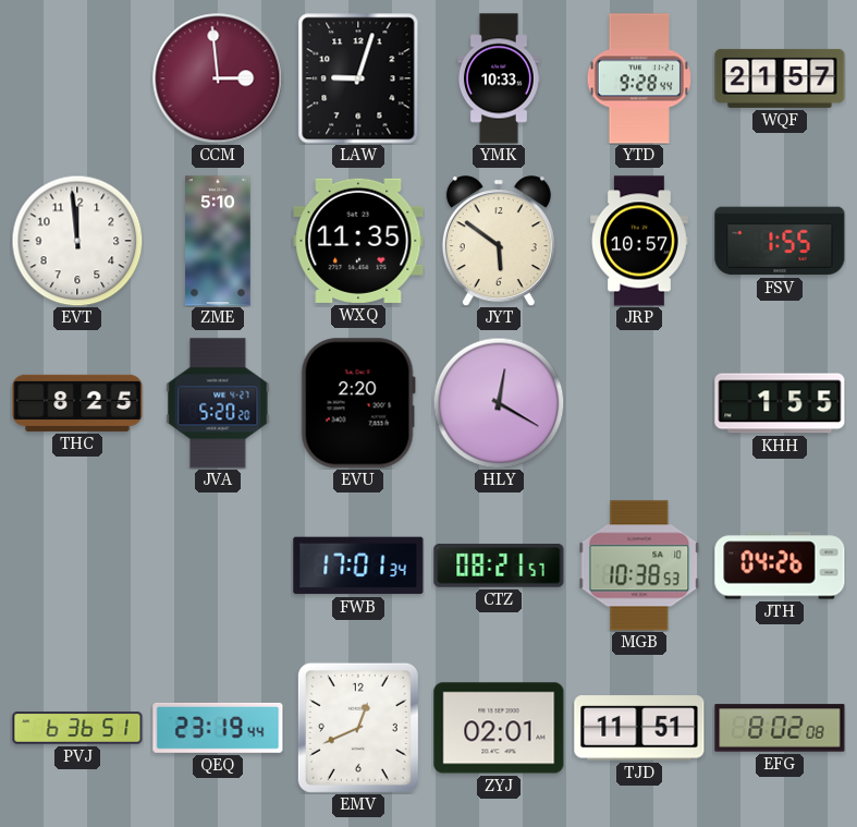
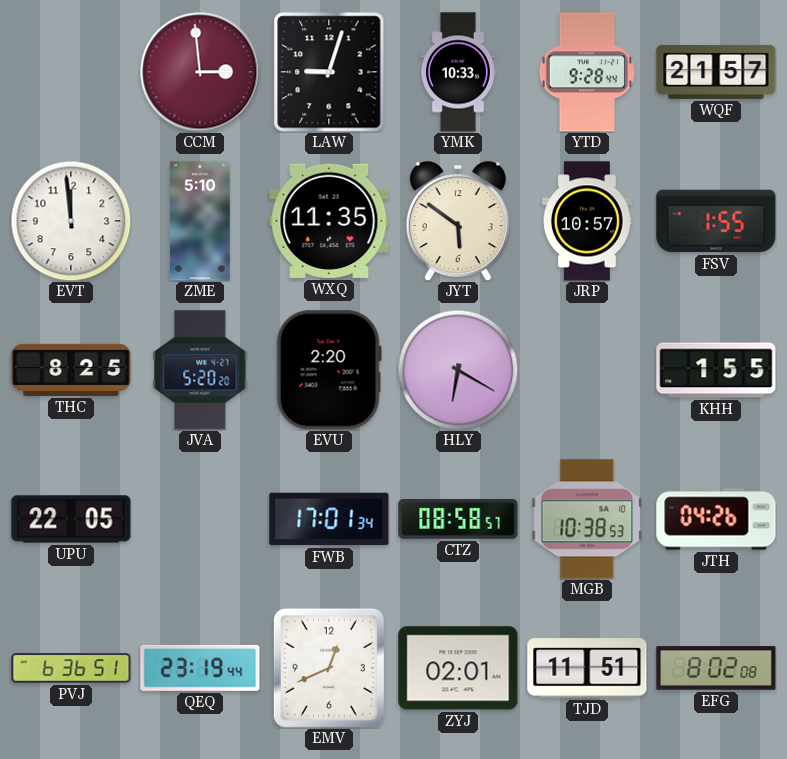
HLY: 12:20 -> 6:20 (458, 370)
UPU: none -> 22:05 (71, 519)
CTZ: 08:21 -> 08:58 (458, 520)
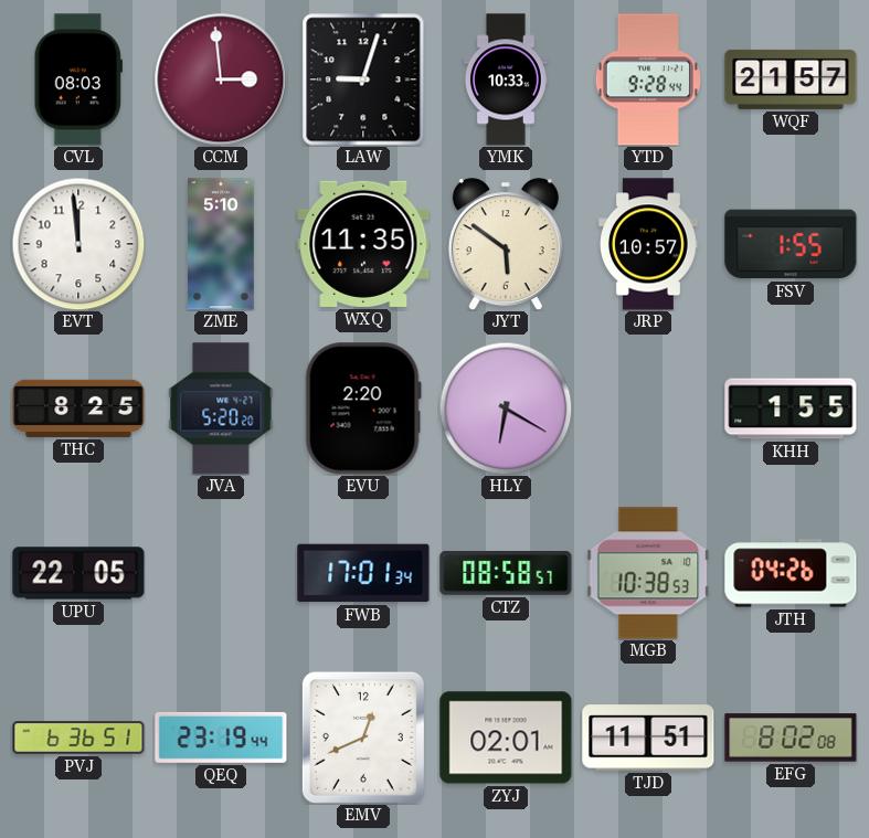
CVL: none -> 08:03 (78, 79)
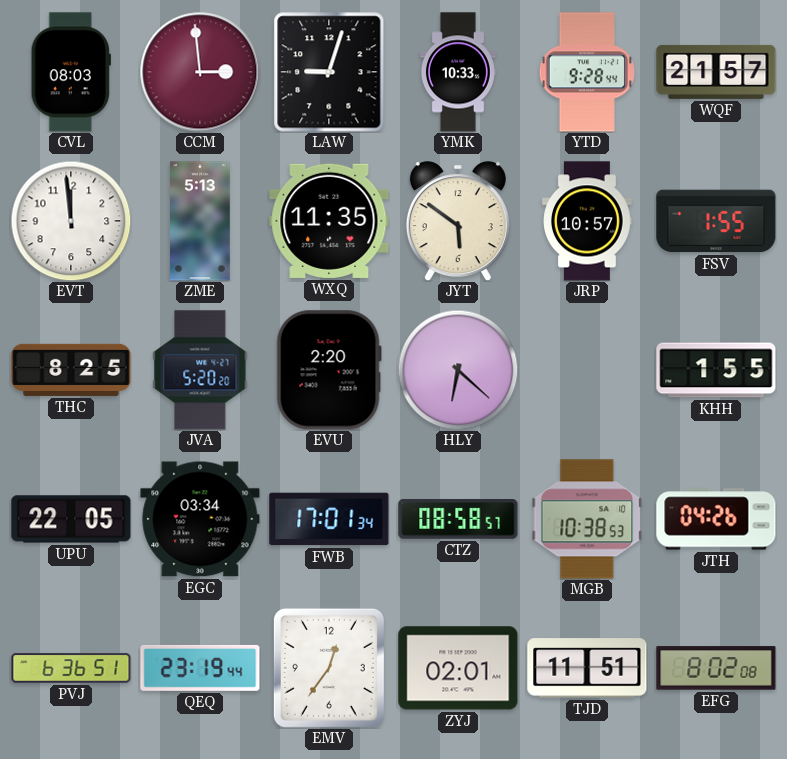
ZME: 5:10 -> 5:13 (201, 221)
HLY: 6:20 -> 6:22 (458, 370)
EGC: none -> 03:34 (200, 519)
EMV: 12:41 -> 12:36 (329, 668)
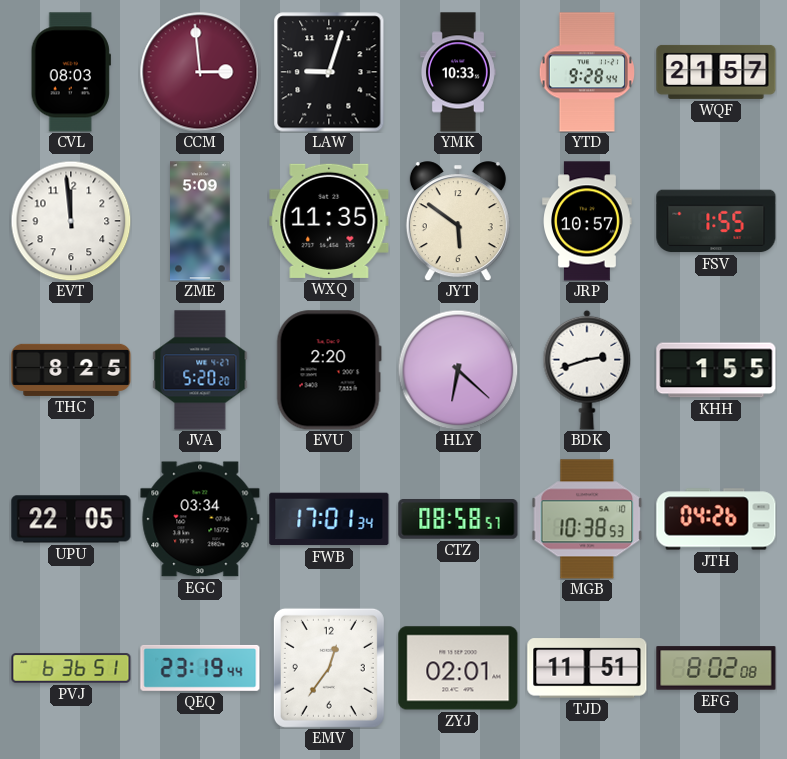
ZME: 5:13 -> 5:09 (201, 221)
BDK: none -> 2:42 (587, 370)
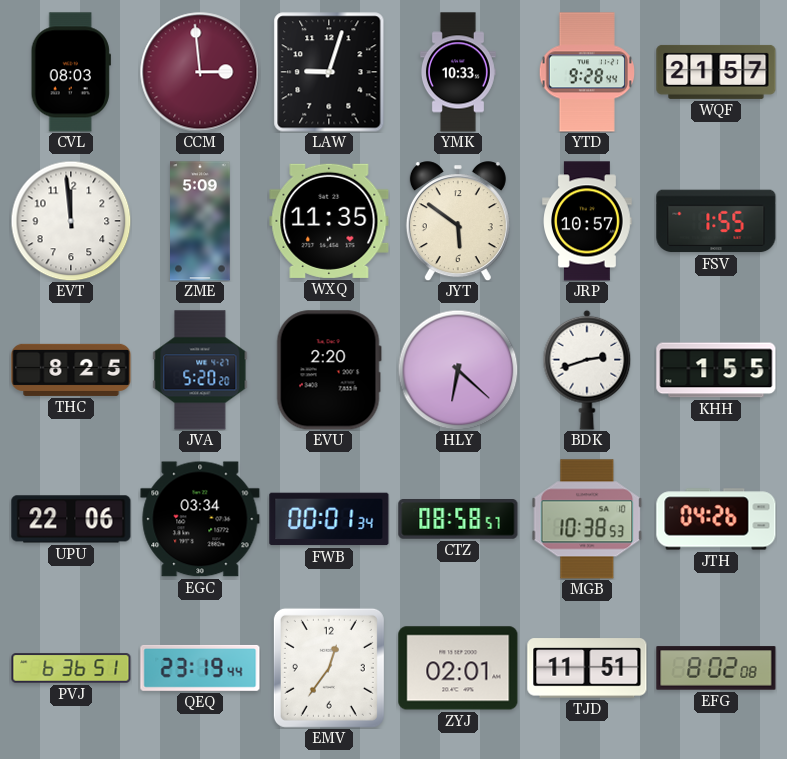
UPU: 22:05 -> 22:06 (71, 519)
FWB: 17:01 -> 00:01 (329, 519)
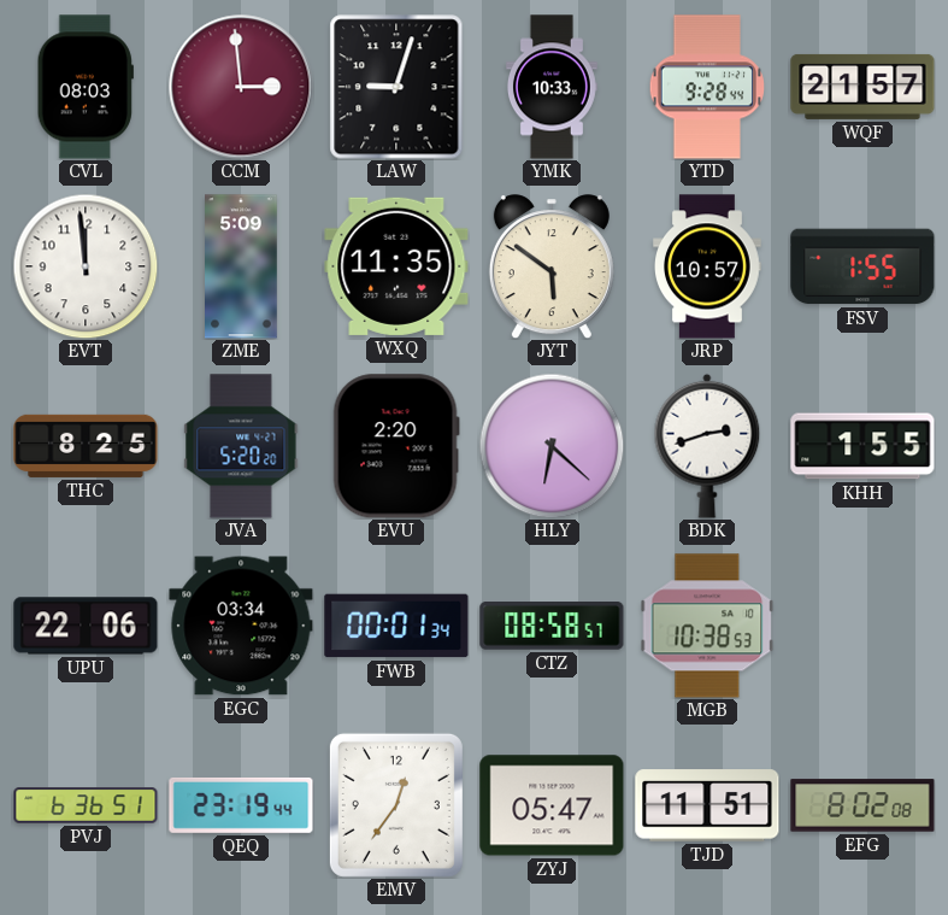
JTH: 04:26 -> none (716, 519)
ZYJ: 02:01 -> 05:47 (552, 805)
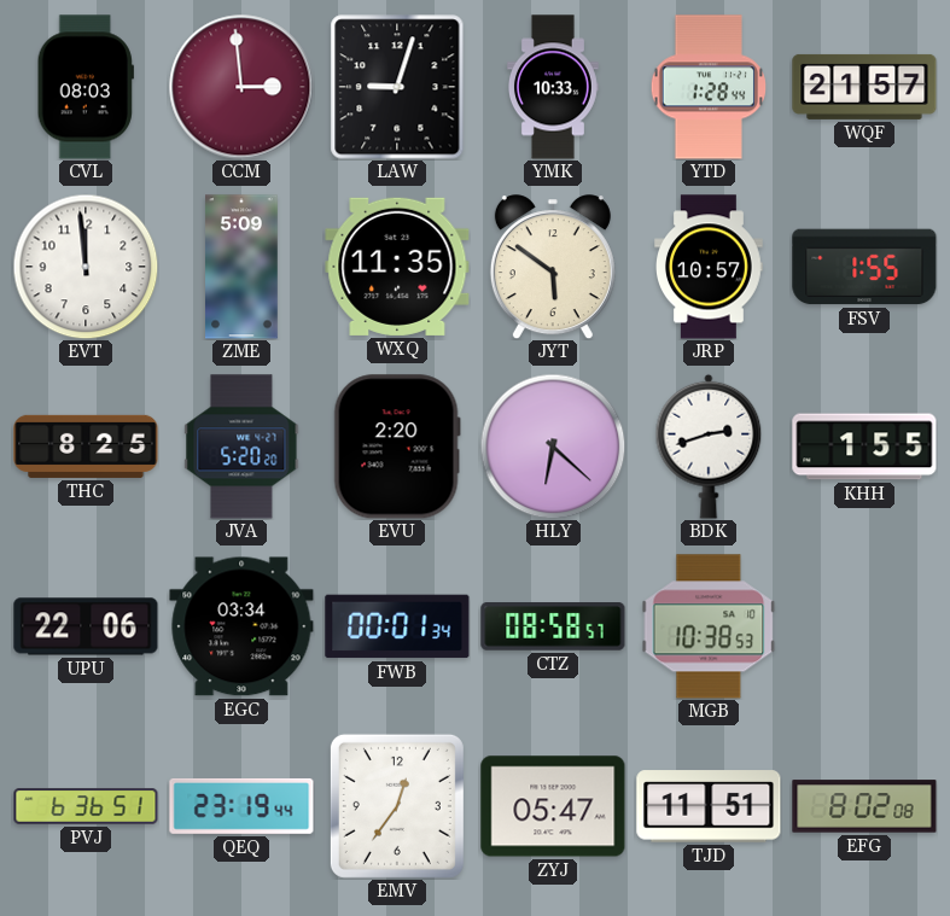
YTD: 9:28 -> 1:28 (707, 87)
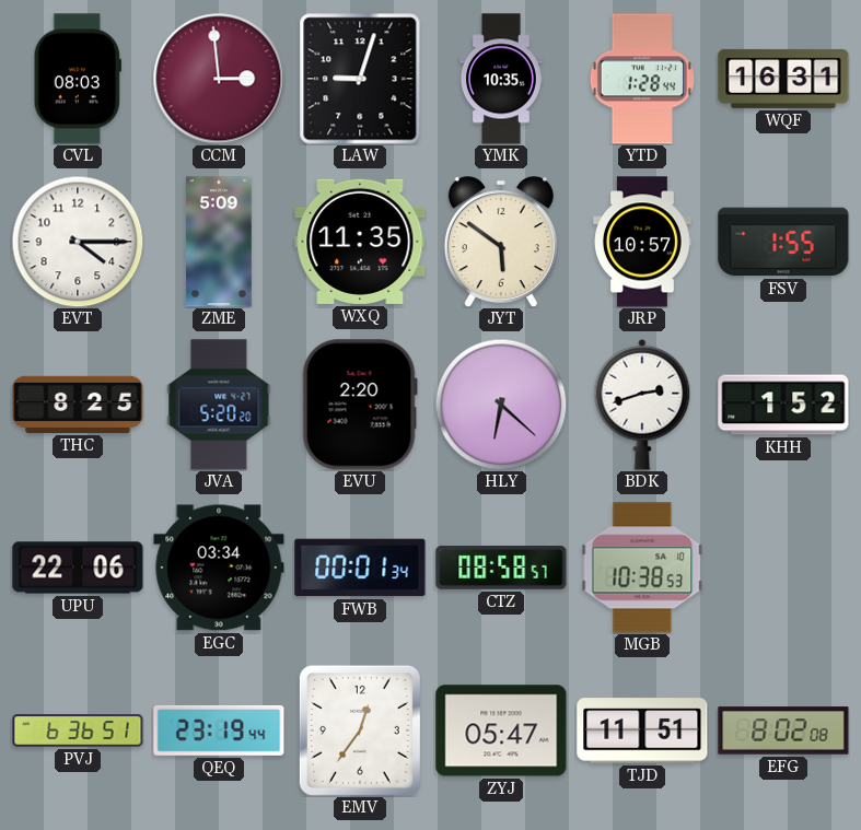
YMK: 10:33 -> 10:35 (501, 79)
WQF: 21:57 -> 16:31 (783, 79)
EVT: 11:59 -> 4:15 (78, 242)
KHH: 1:55 -> 1:52 (783, 405)
